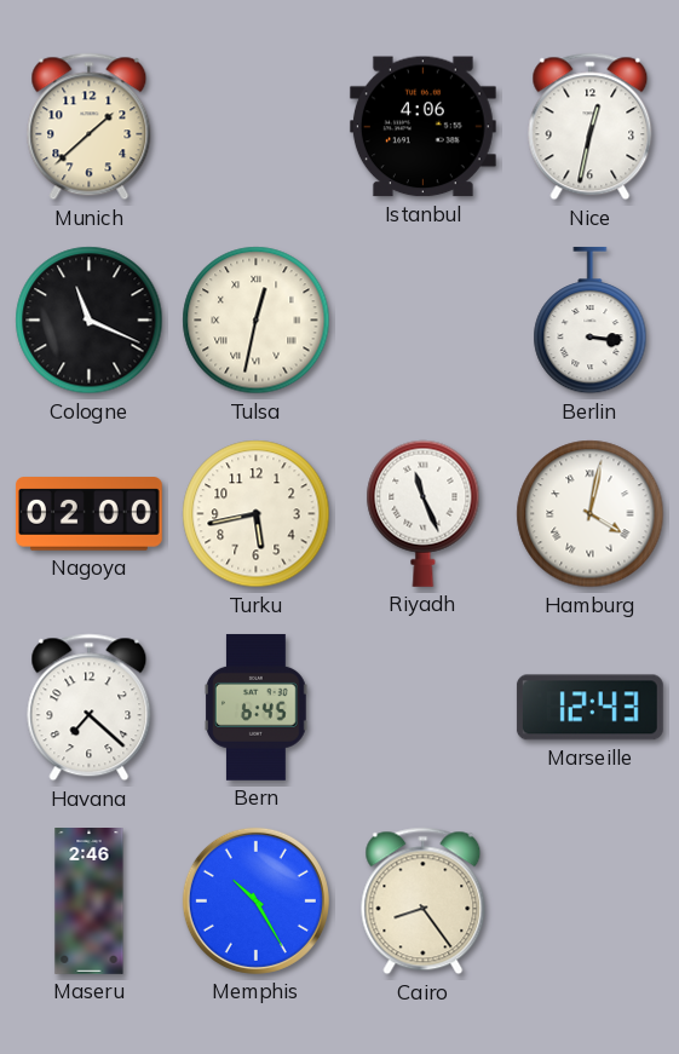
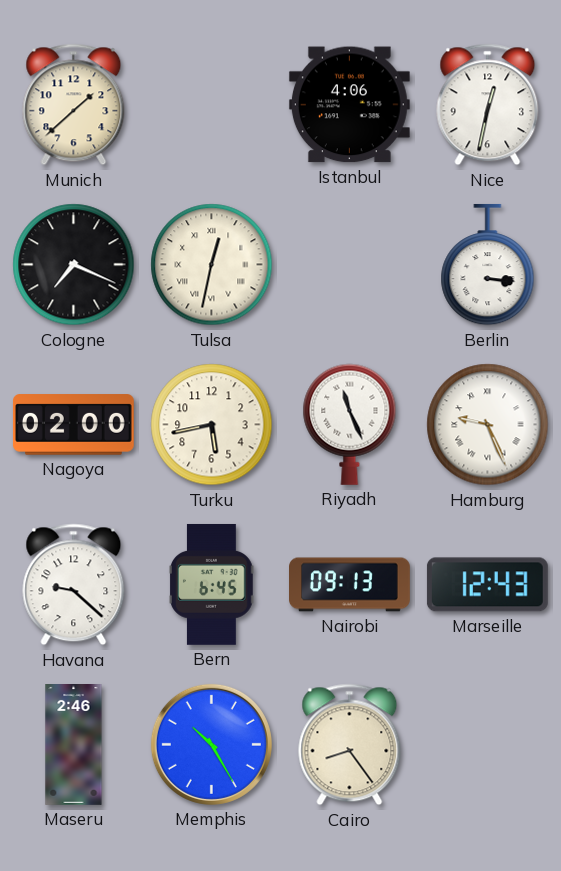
Cologne: 11:19 -> 7:19 (74, 265)
Hamburg: 4:02 -> 9:26 (488, 425)
Havana: 7:22 -> 9:22 (74, 585)
Nairobi: none -> 09:13 (350, 585)
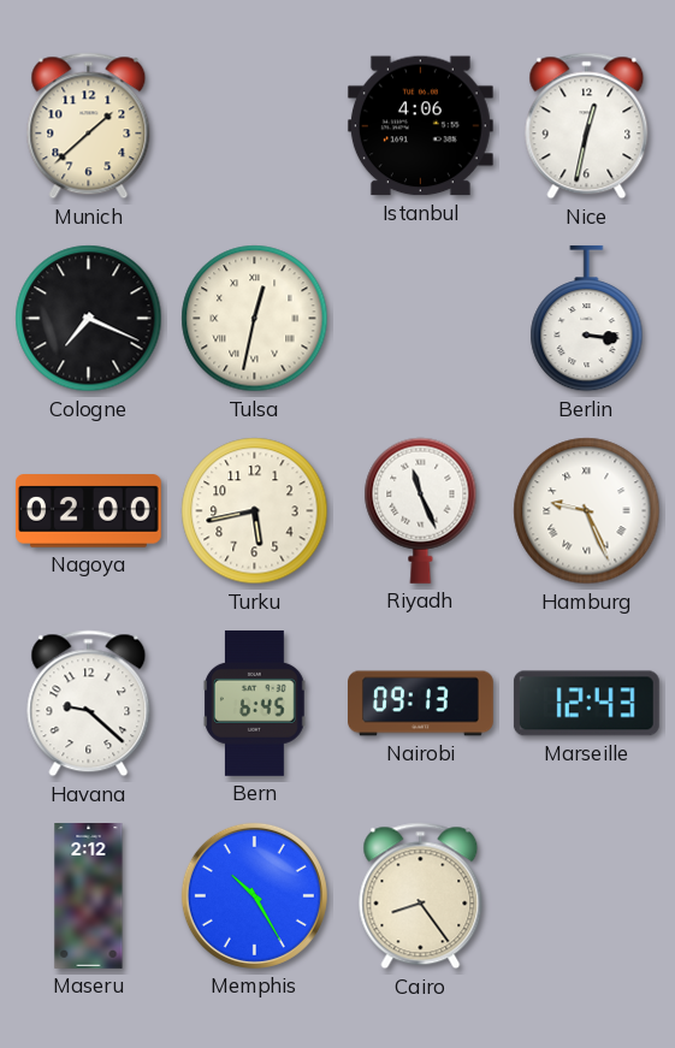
Maseru: 2:46 -> 2:12 (89, 896)
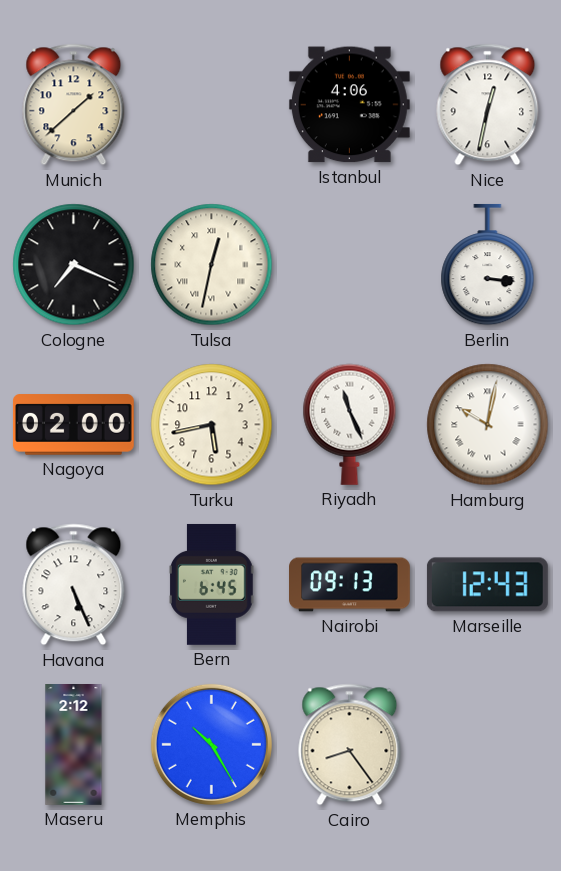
Hamburg: 9:26 -> 10:02 (488, 425)
Havana: 9:22 -> 5:26 (74, 585)
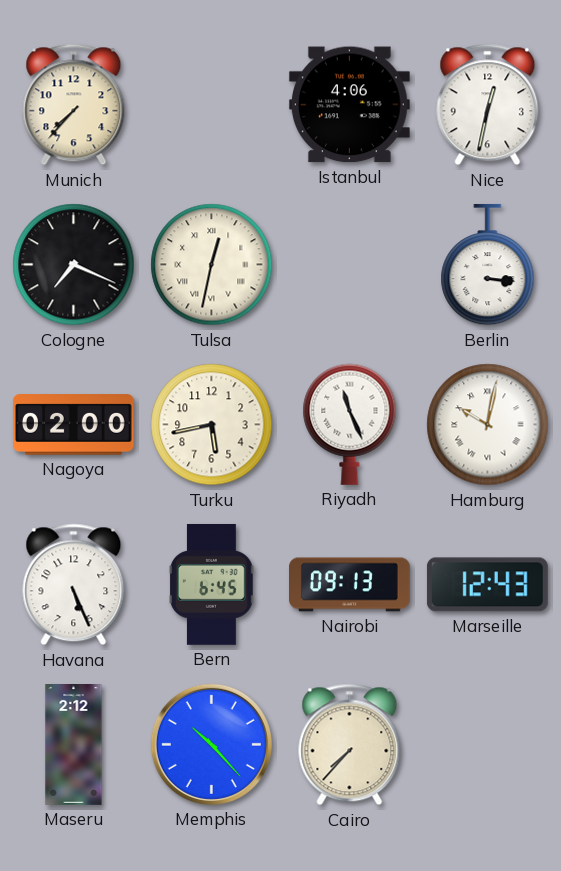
Munich: 1:38 -> 7:37 (74, 105)
Memphis: 10:25 -> 10:23 (211, 744)
Cairo: 8:24 -> 7:37 (350, 745)
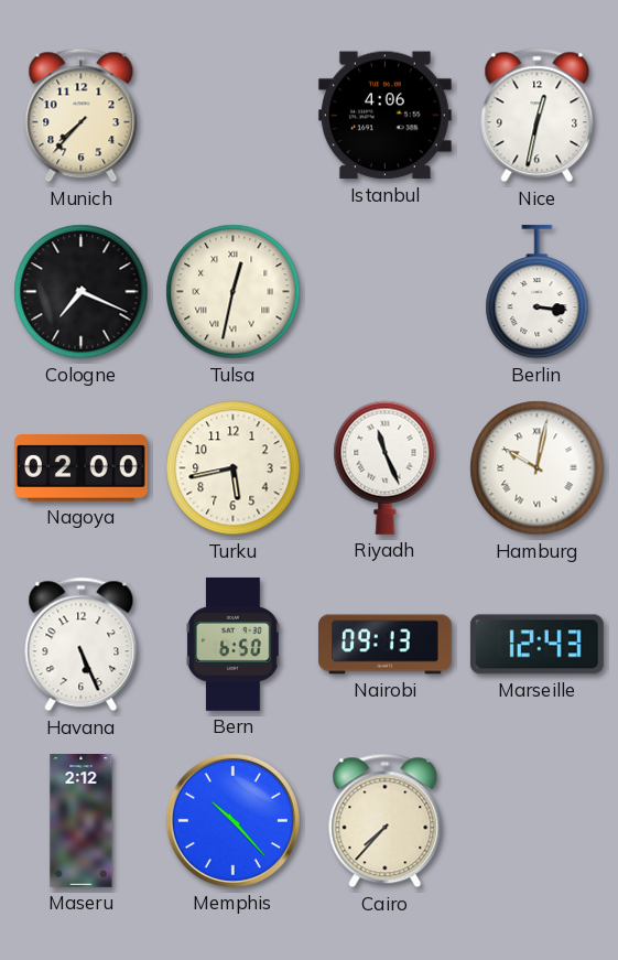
Bern: 6:45 -> 6:50 (234, 644)
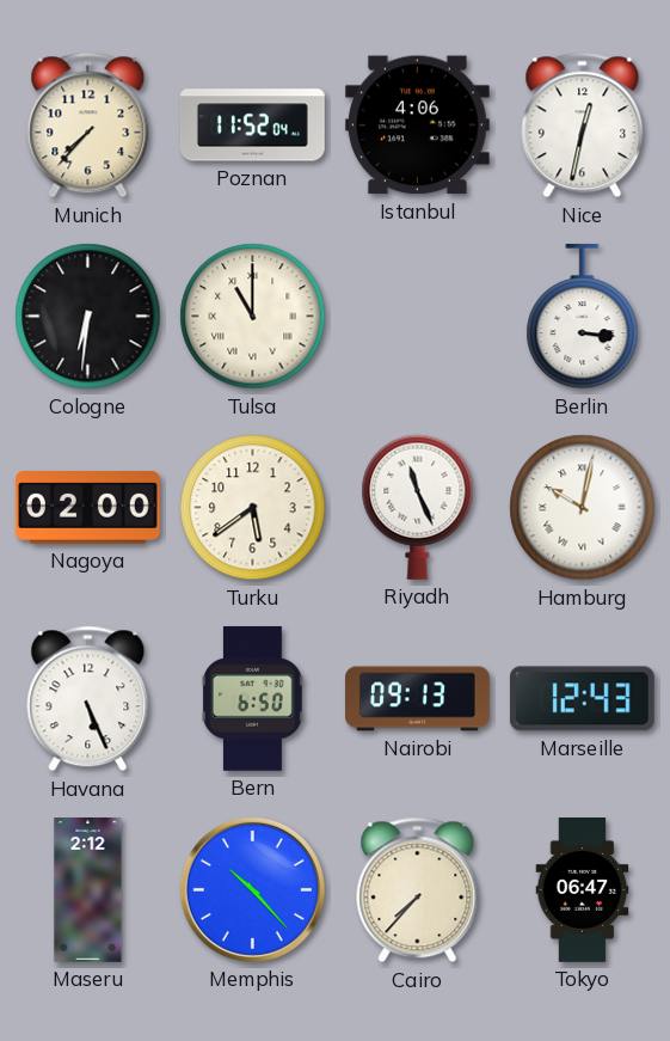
Poznan: none -> 11:52 (252, 125)
Cologne: 7:19 -> 6:31 (88, 317)
Tulsa: 12:32 -> 11:00 (253, 317)
Turku: 5:43 -> 5:39 (253, 508)
Tokyo: none -> 06:47 (583, 890)
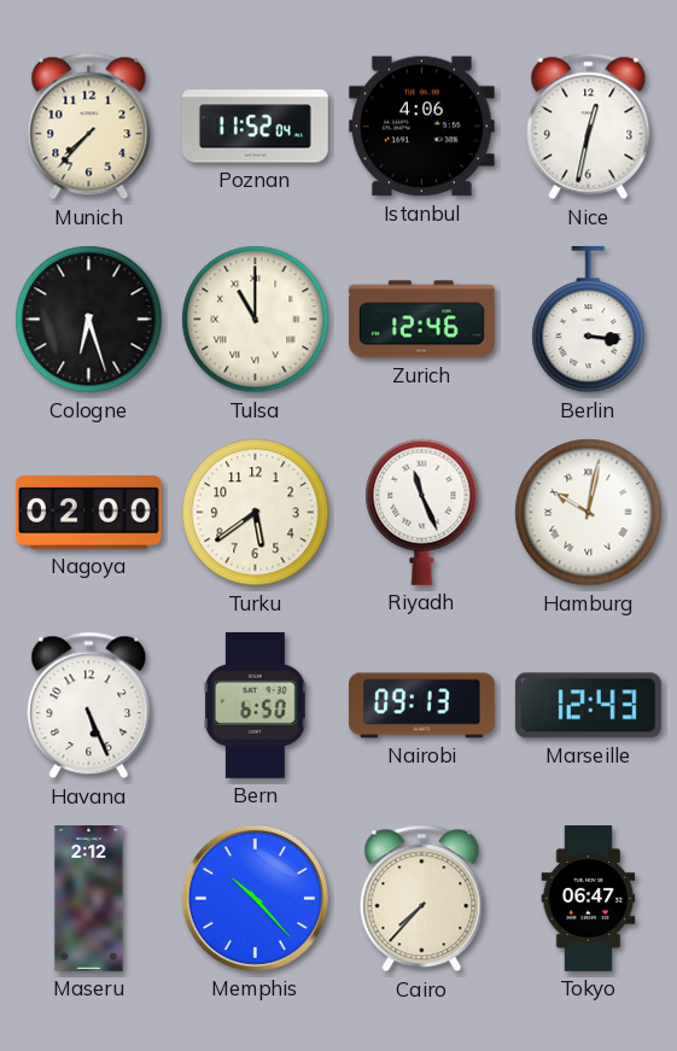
Cologne: 6:31 -> 6:27 (89, 320)
Zurich: none -> 12:46 (421, 320)
